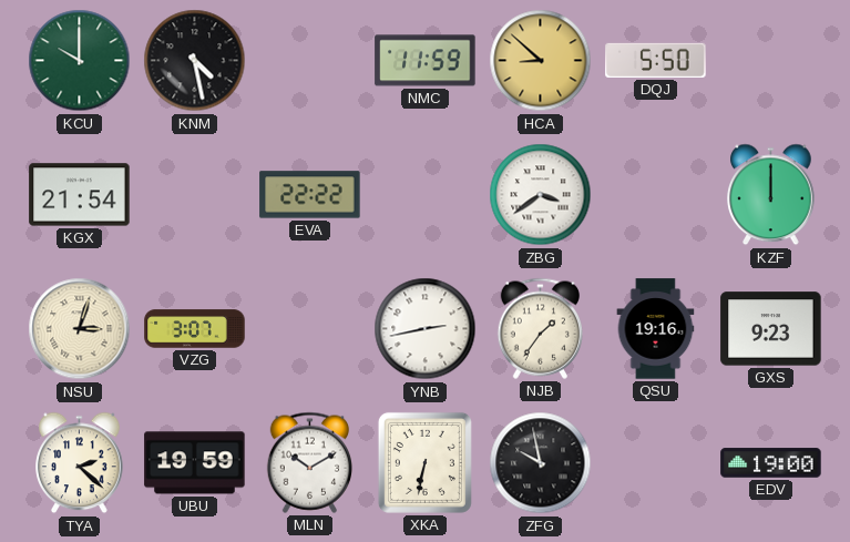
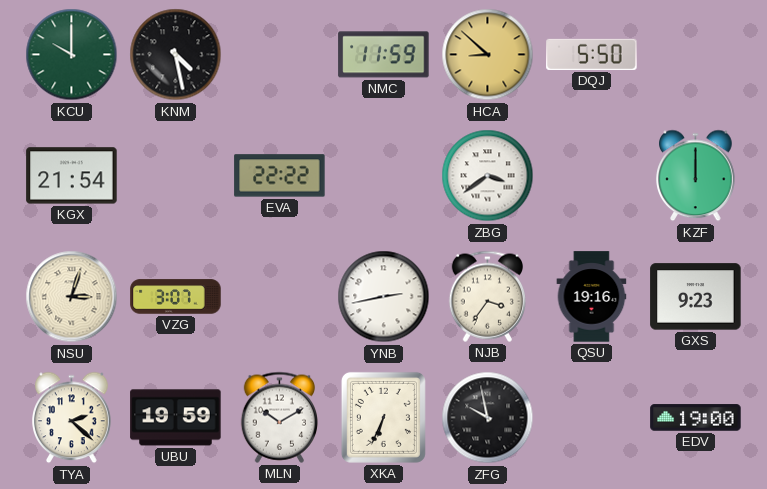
NJB: 1:36 -> 3:36 (487, 296)
XKA: 6:32 -> 6:34 (383, 417)
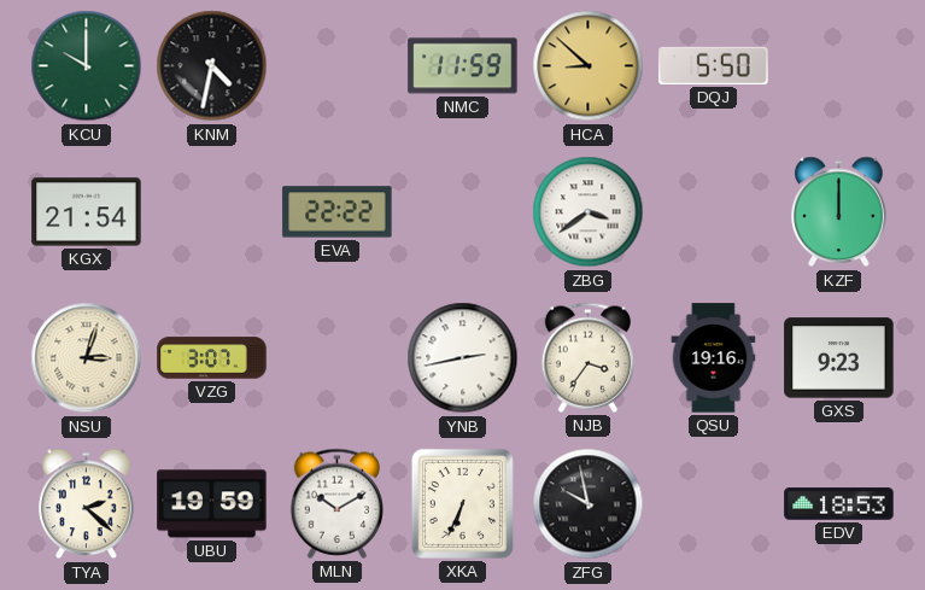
KNM: 4:28 -> 4:32 (212, 66)
EDV: 19:00 -> 18:53 (839, 504)
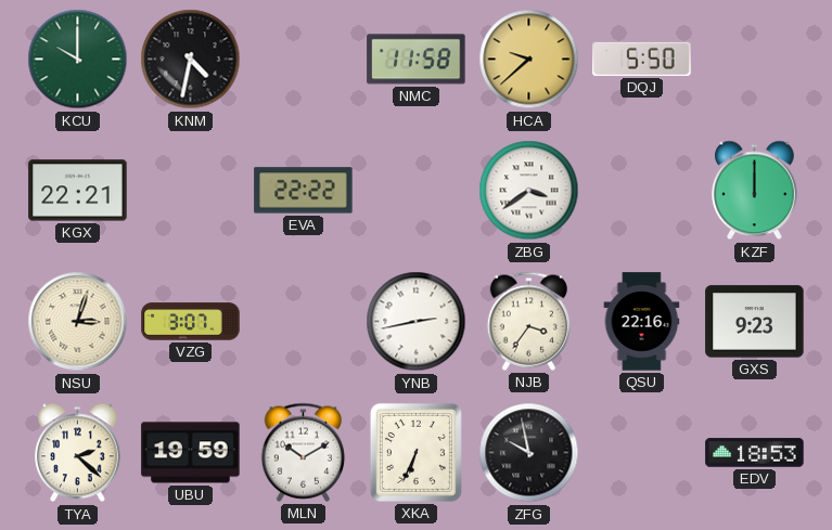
NMC: 11:59 -> 11:58 (417, 60)
HCA: 8:52 -> 9:38 (529, 60)
KGX: 21:54 -> 22:21 (78, 191)
QSU: 19:16 -> 22:16 (642, 322)
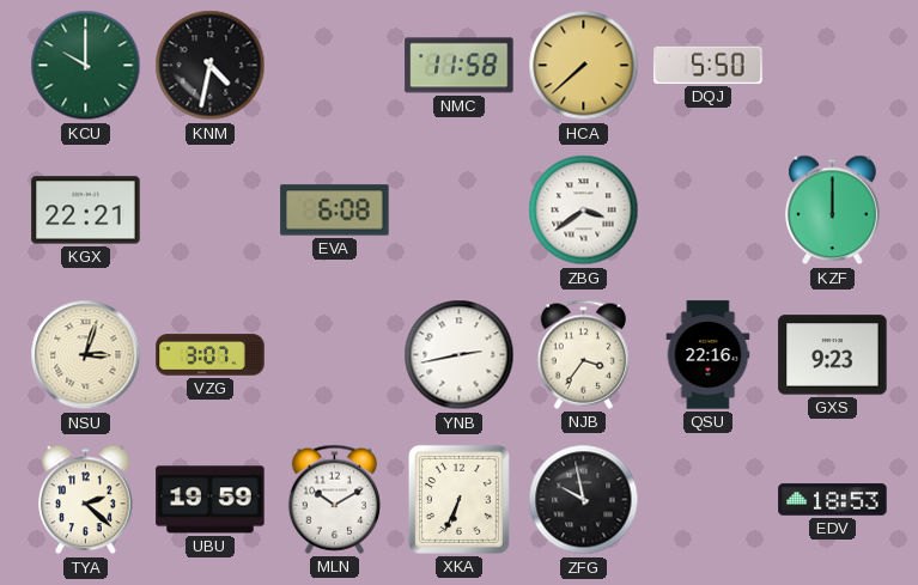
HCA: 9:38 -> 7:38 (584, 66)
EVA: 22:22 -> 6:08 (335, 211)
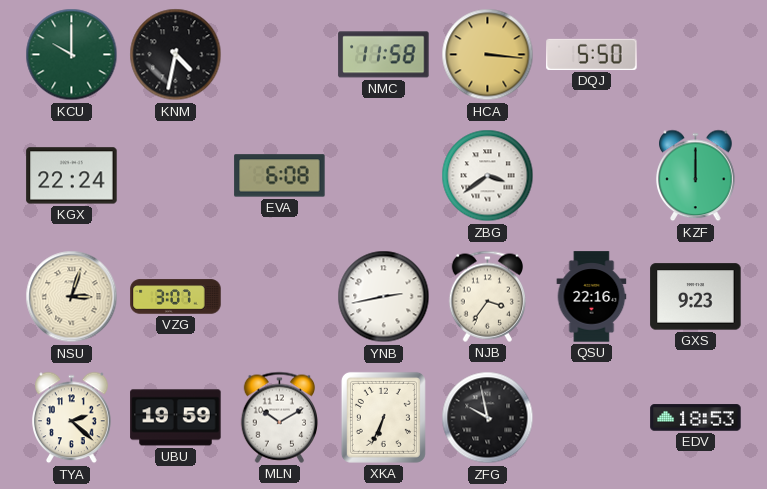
HCA: 7:38 -> 3:16 (488, 55)
KGX: 22:21 -> 22:24 (72, 176)
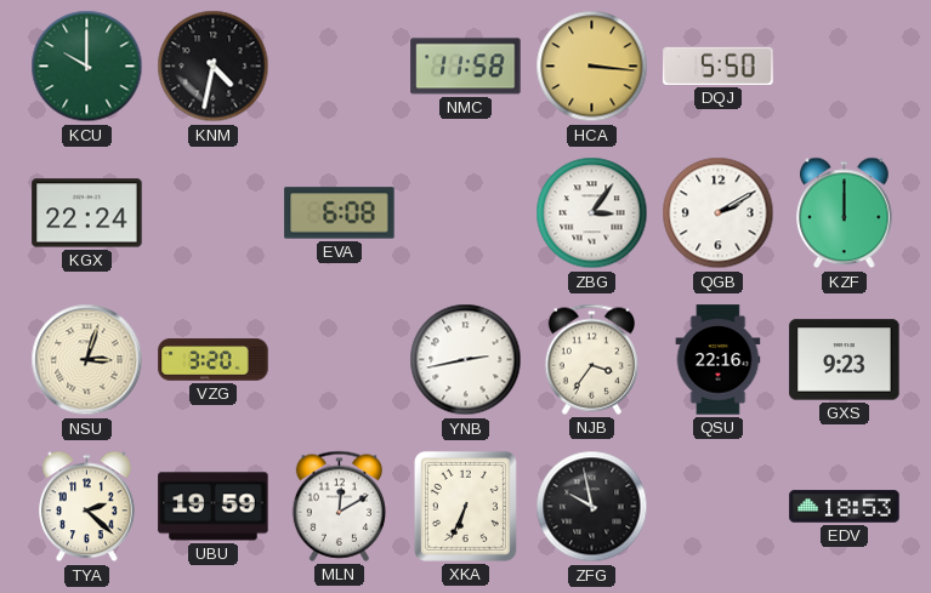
ZBG: 3:39 -> 3:06 (592, 213)
QGB: none -> 2:10 (719, 213)
VZG: 3:07 -> 3:20 (214, 360)
MLN: 10:10 -> 12:10 (339, 506)
